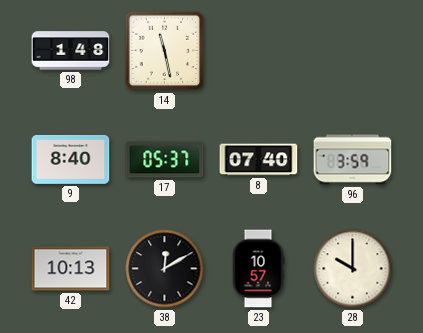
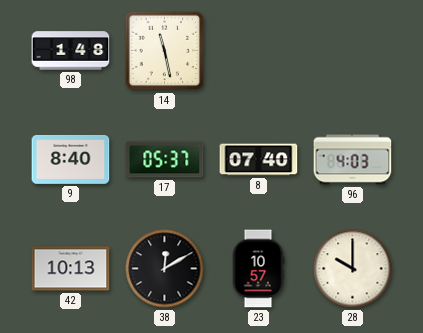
96: 3:59 -> 4:03 (353, 160)
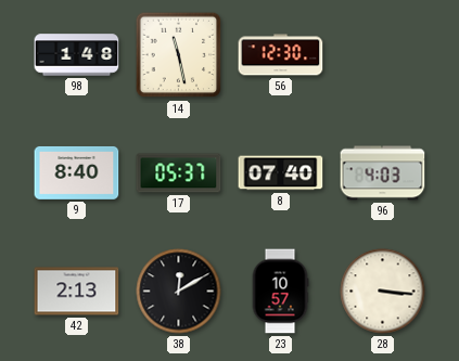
56: none -> 12:30 (281, 55)
42: 10:13 -> 2:13 (77, 292)
28: 10:00 -> 3:16 (383, 292)
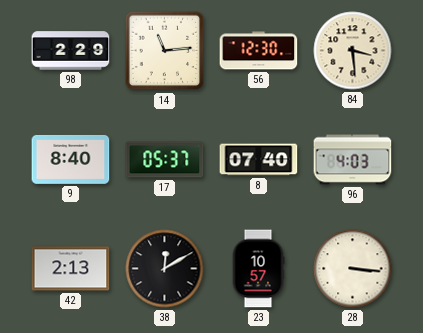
98: 1:48 -> 2:29 (71, 51)
14: 11:28 -> 11:14 (165, 51)
84: none -> 3:29 (353, 51)
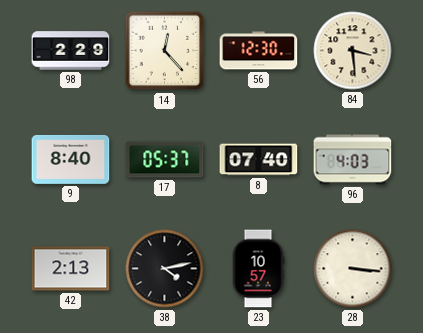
14: 11:14 -> 12:23 (165, 51)
38: 12:10 -> 4:13 (165, 269)
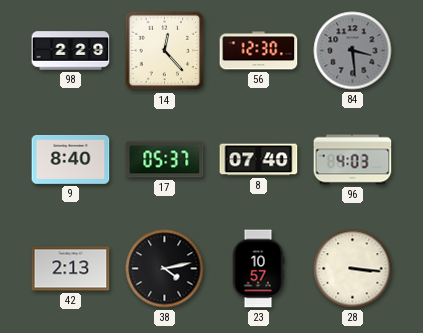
84 dial: cream -> grey (353, 51)
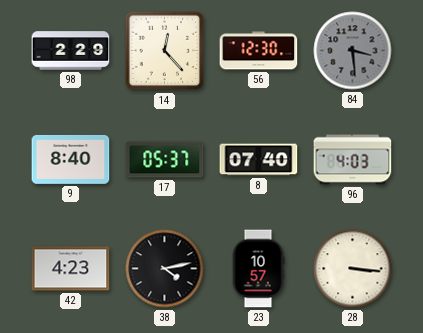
42: 2:13 -> 4:23 (71, 269)
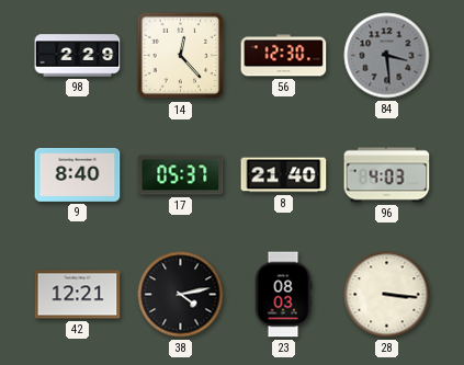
8: 07:40 -> 21:40 (284, 175)
42: 4:23 -> 12:21 (78, 295)
23: 10:57 -> 08:03 (283, 295)
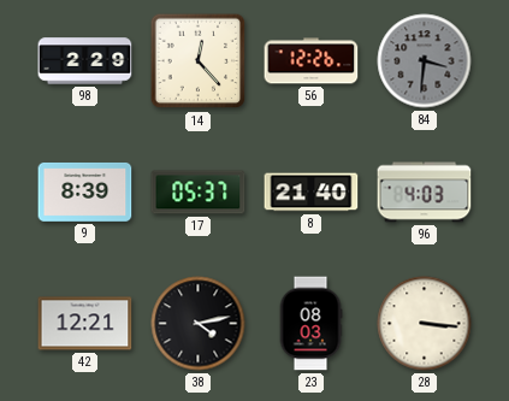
56: 12:30 -> 12:26 (312, 61)
84: 3:29 -> 3:31 (425, 61)
9: 8:40 -> 8:39 (85, 191)
